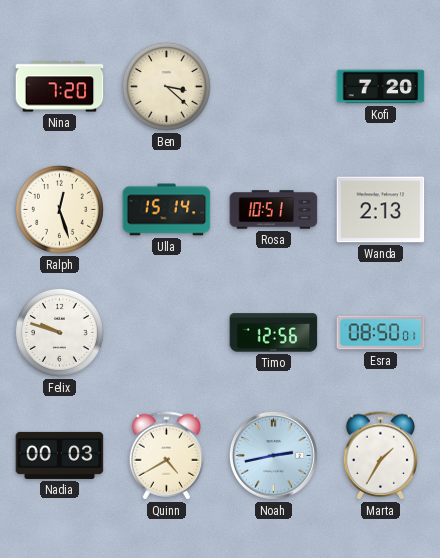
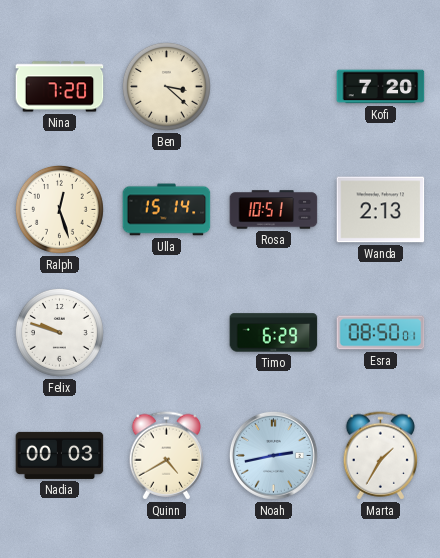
Timo: 12:56 -> 6:29 (274, 333)
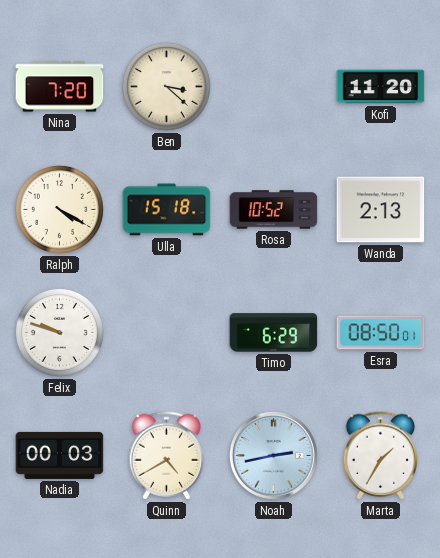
Kofi: 7:20 -> 11:20 (381, 87)
Ralph: 12:27 -> 4:20 (59, 209)
Ulla: 15:14 -> 15:18 (167, 210)
Rosa: 10:51 -> 10:52 (274, 210)
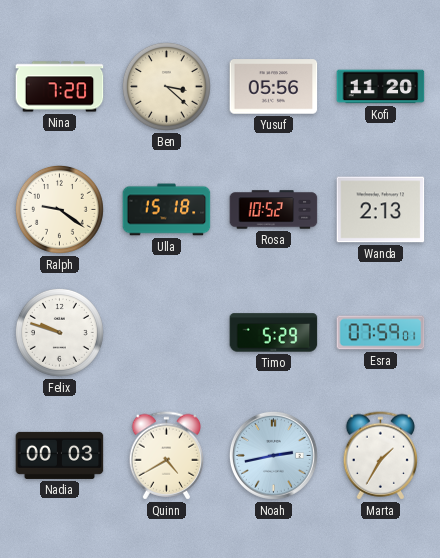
Yusuf: none -> 05:56 (274, 87)
Ralph: 4:20 -> 9:21 (59, 209)
Timo: 6:29 -> 5:29 (274, 333)
Esra: 08:50 -> 07:59 (381, 333)
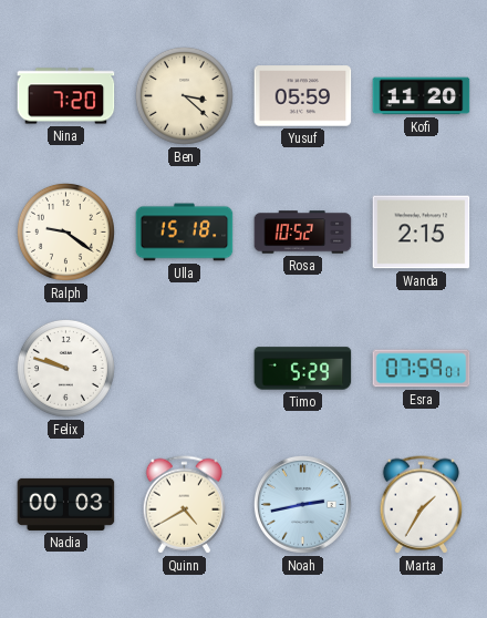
Yusuf: 05:56 -> 05:59 (303, 96)
Wanda: 2:13 -> 2:15 (422, 233)
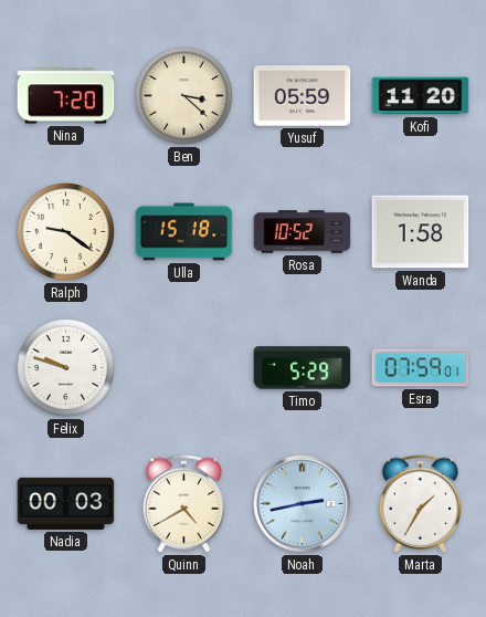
Wanda: 2:15 -> 1:58 (421, 232)
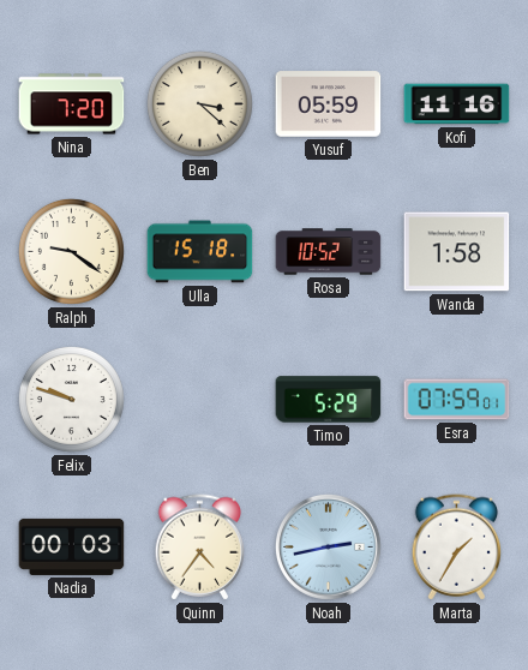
Kofi: 11:20 -> 11:16 (457, 104)
Quinn: 4:40 -> 4:36 (200, 548)
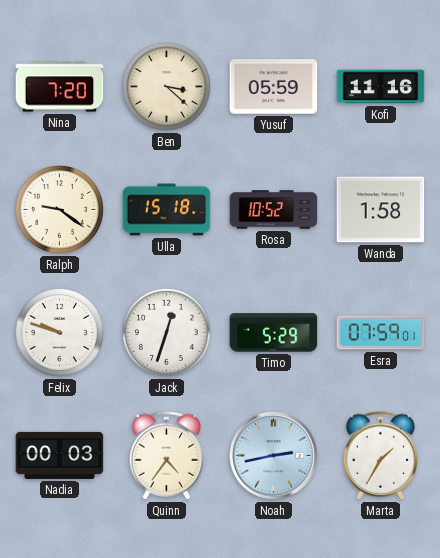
Jack: none -> 12:33 (166, 332)
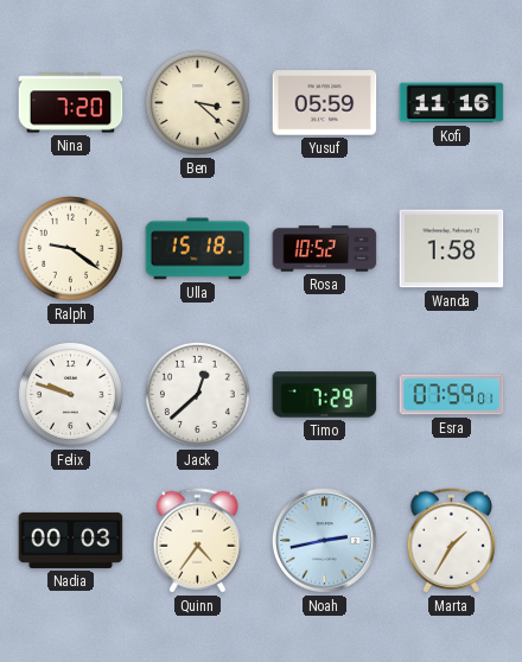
Jack: 12:33 -> 12:38 (197, 394)
Timo: 5:29 -> 7:29 (325, 395)
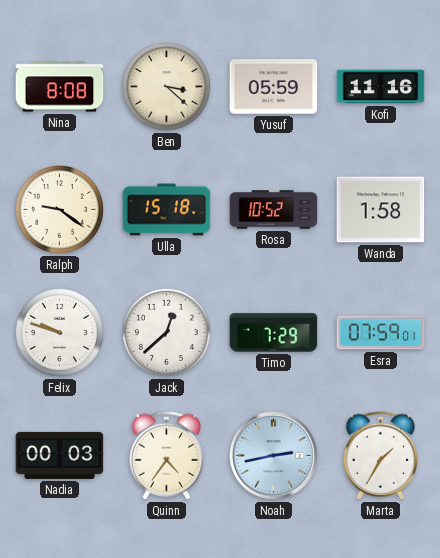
Nina: 7:20 -> 8:08 (60, 87)
